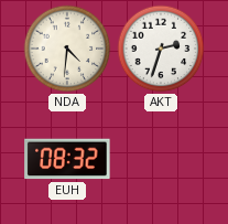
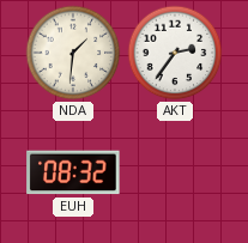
NDA: 4:31 -> 1:31 (73, 53)
AKT: 2:33 -> 2:36 (175, 53)
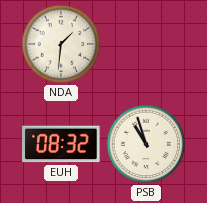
AKT: 2:36 -> none (175, 53)
PSB: none -> 10:57 (146, 144)
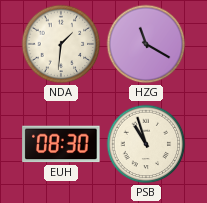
HZG: none -> 11:20 (146, 44)
EUH: 08:32 -> 08:30 (61, 144)
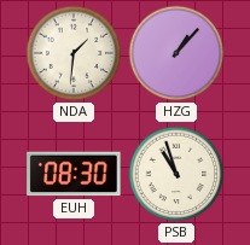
HZG: 11:20 -> 1:07 (176, 53)
